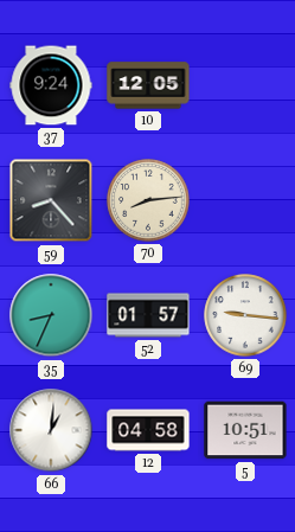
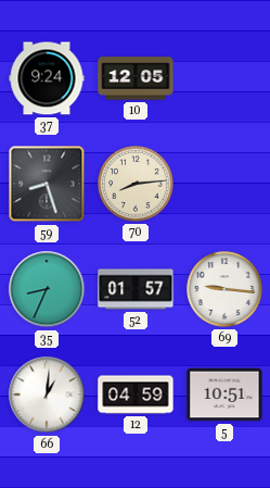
59: 8:23 -> 8:27 (47, 184)
12: 04:58 -> 04:59 (136, 395)
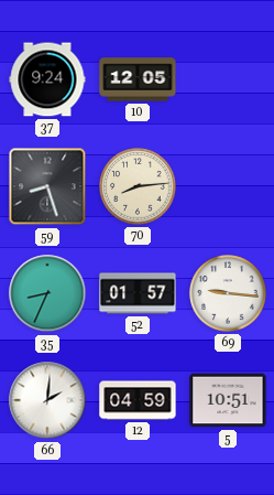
66: 1:01 -> 2:01 (47, 400)
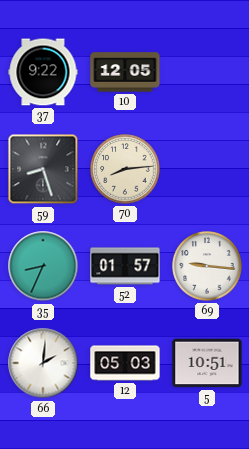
37: 9:24 -> 9:22 (43, 72)
12: 04:59 -> 05:03 (125, 363)
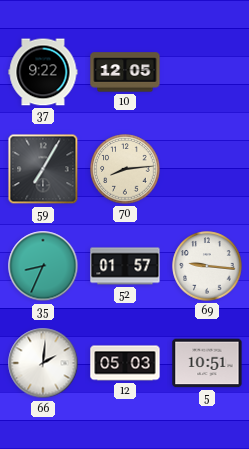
59: 8:27 -> 7:05 (43, 169)
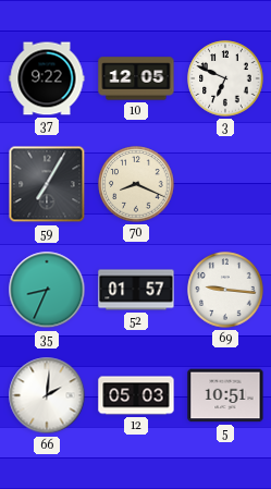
3: none -> 6:49 (225, 78)
70: 8:14 -> 8:19 (136, 184)
